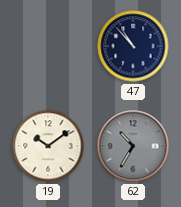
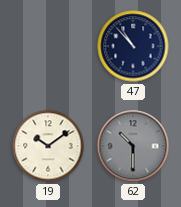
62: 10:35 -> 10:30 (133, 146)
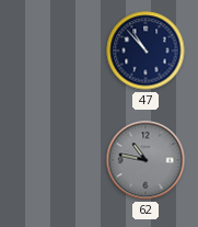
19: 10:09 -> none (48, 146)
62: 10:30 -> 10:47 (145, 160)
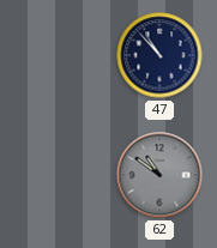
62: 10:47 -> 10:51 (159, 175)
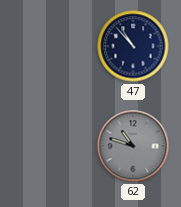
62: 10:51 -> 10:48 (133, 146)
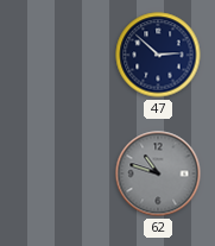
47: 10:53 -> 2:52 (158, 55)
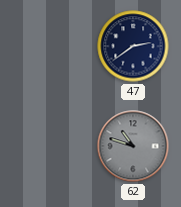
47: 2:52 -> 2:39 (133, 46)
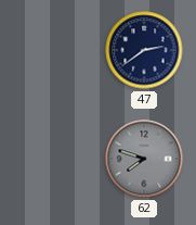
62: 10:48 -> 7:48 (144, 159)
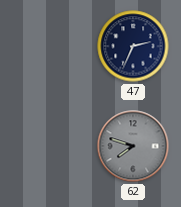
47: 2:39 -> 2:34 (133, 46)
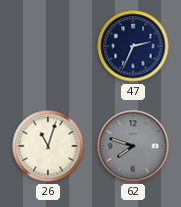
26: none -> 11:03 (48, 146)
